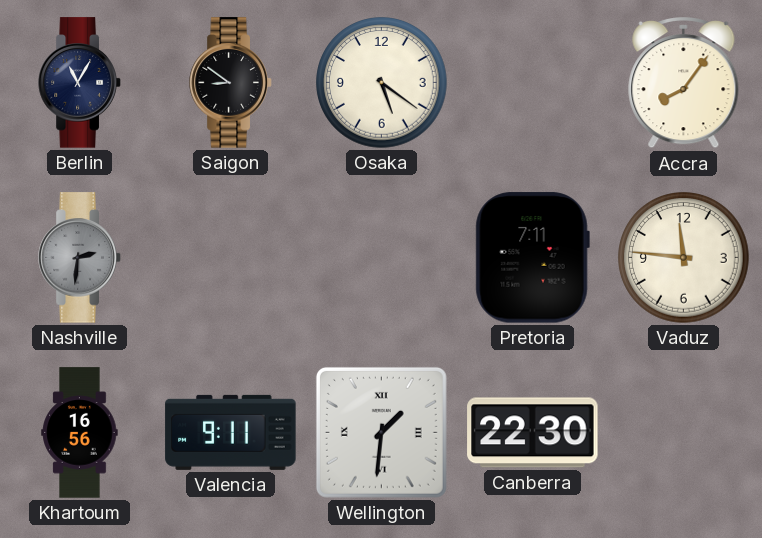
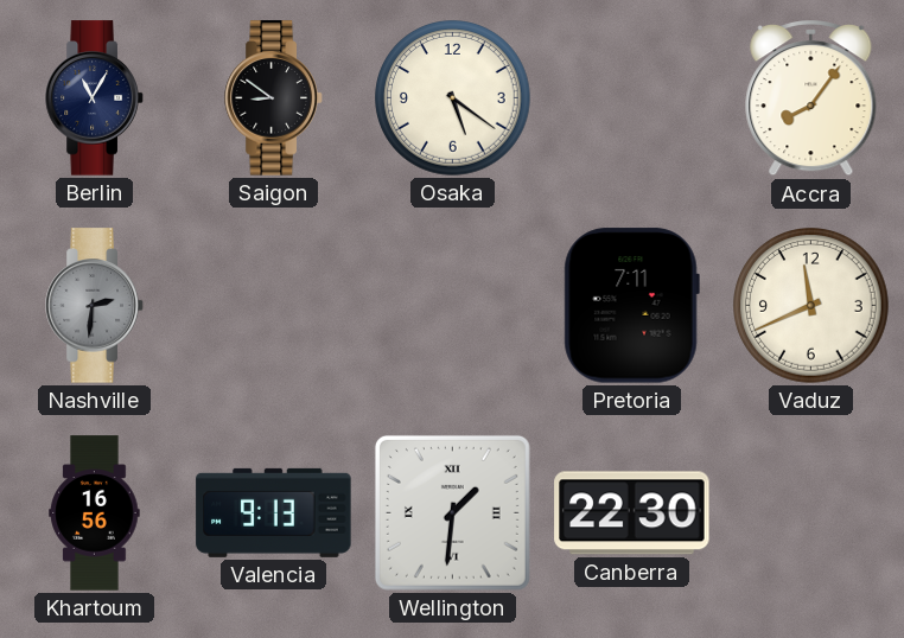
Vaduz: 11:46 -> 11:41 (811, 306)
Valencia: 9:11 -> 9:13 (274, 512)
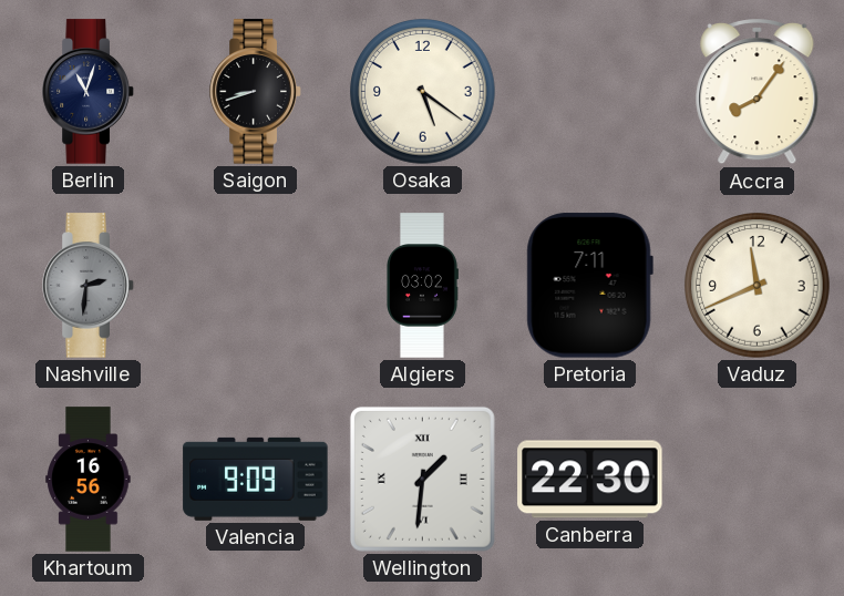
Berlin: 11:05 -> 11:03 (89, 92)
Saigon: 8:51 -> 8:42 (256, 92)
Algiers: none -> 03:02 (423, 286)
Valencia: 9:13 -> 9:09 (256, 479)
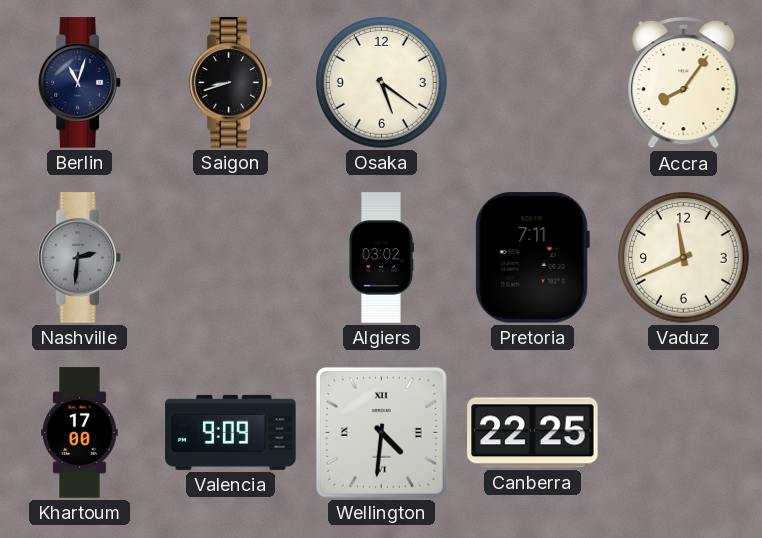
Khartoum: 16:56 -> 17:00 (80, 433)
Wellington: 1:31 -> 4:31 (381, 432)
Canberra: 22:30 -> 22:25 (533, 433)
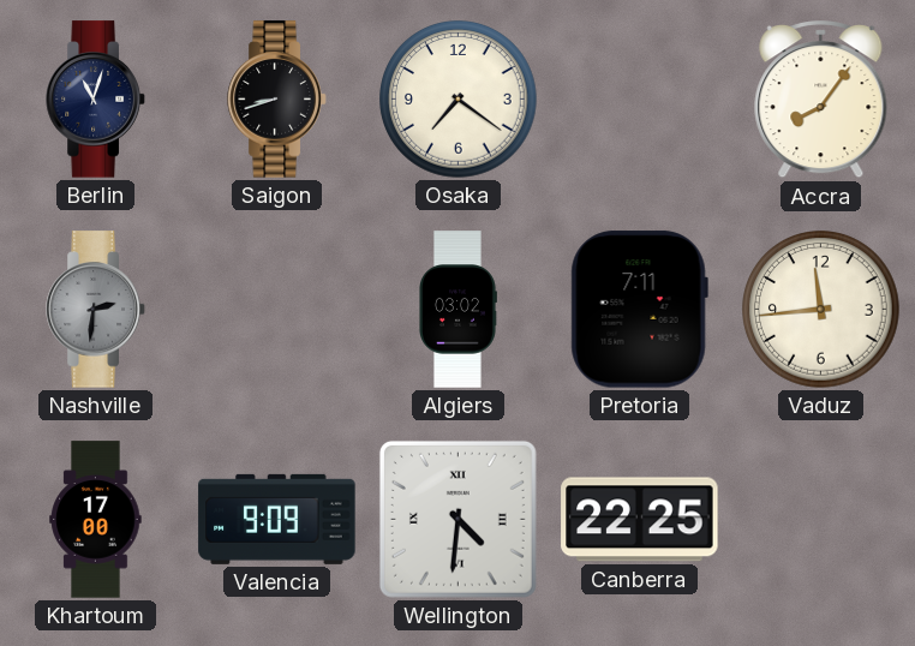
Osaka: 5:21 -> 7:21 (459, 100)
Vaduz: 11:41 -> 11:44 (821, 310)
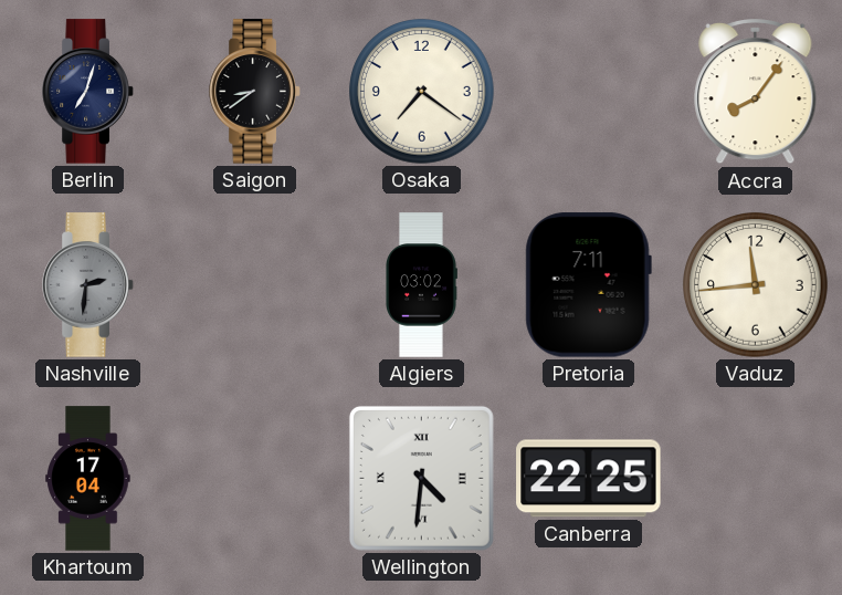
Berlin: 11:03 -> 7:03 (88, 92)
Saigon: 8:42 -> 8:39 (255, 92)
Khartoum: 17:00 -> 17:04 (88, 479)
Valencia: 9:09 -> none (277, 519)
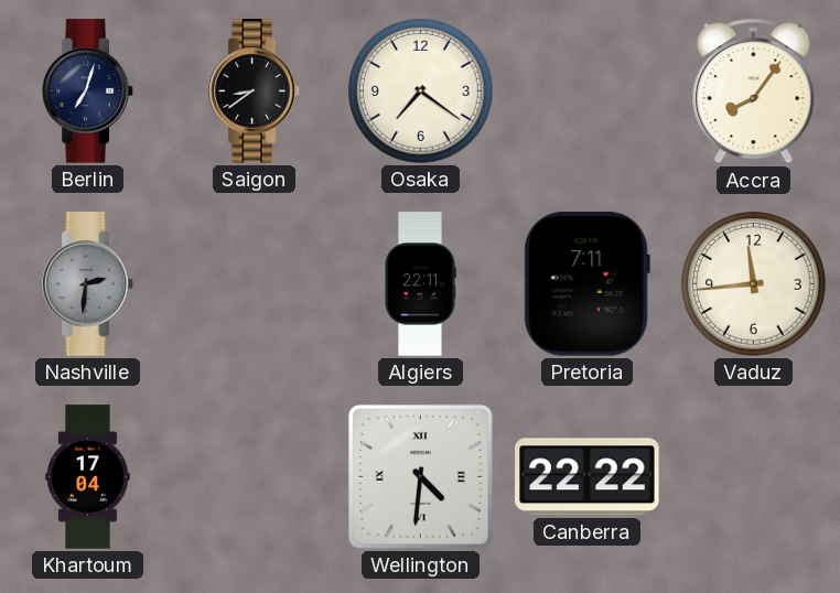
Algiers: 03:02 -> 22:11 (421, 284)
Canberra: 22:25 -> 22:22 (588, 477)
